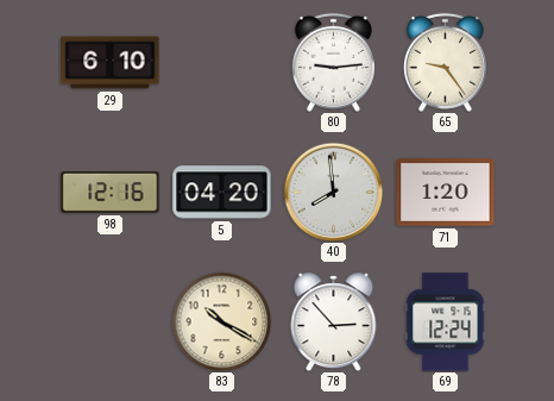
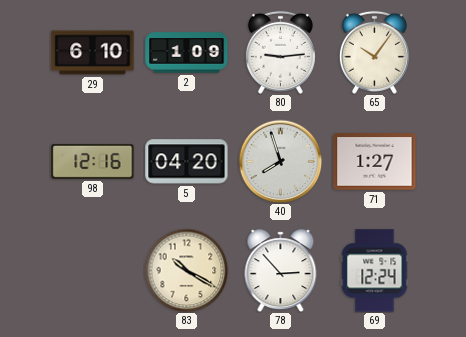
2: none -> 1:09 (187, 53)
65: 9:24 -> 10:06 (374, 52)
40: 7:59 -> 7:57 (280, 161)
71: 1:20 -> 1:27 (375, 162)
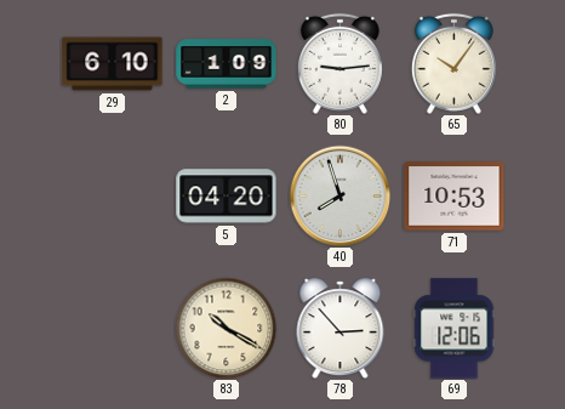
98: 12:16 -> none (93, 161)
71: 1:27 -> 10:53 (455, 197)
69: 12:24 -> 12:06 (455, 329)
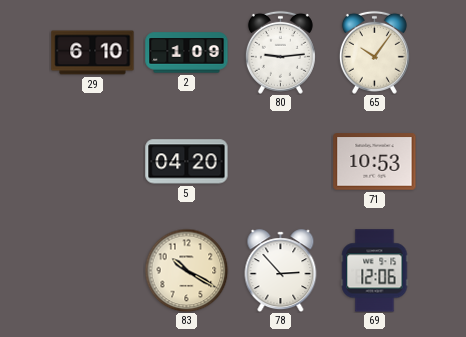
40: 7:57 -> none (339, 195)
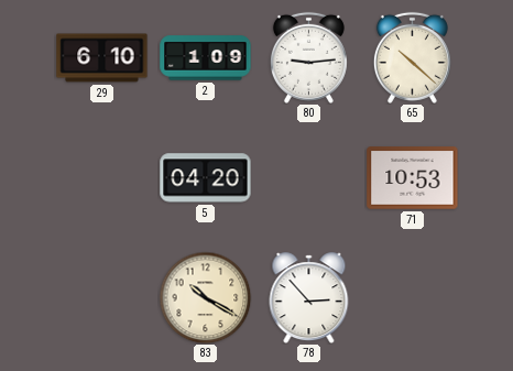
65: 10:06 -> 10:22 (412, 57)
69: 12:06 -> none (375, 271)
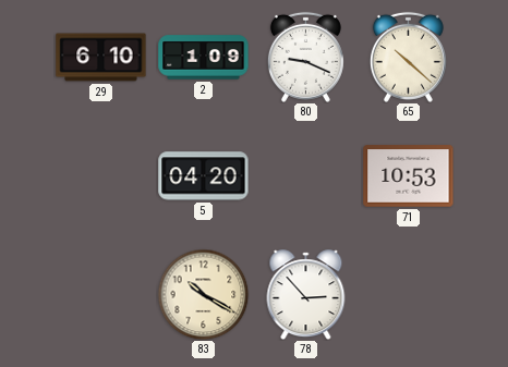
80: 9:14 -> 9:19 (305, 57)
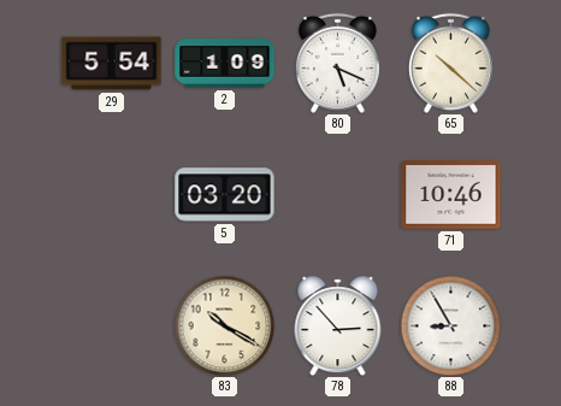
29: 6:10 -> 5:54 (112, 64)
80: 9:19 -> 5:19 (337, 63)
5: 04:20 -> 03:20 (225, 195)
71: 10:53 -> 10:46 (451, 195)
88: none -> 8:55 (450, 325)
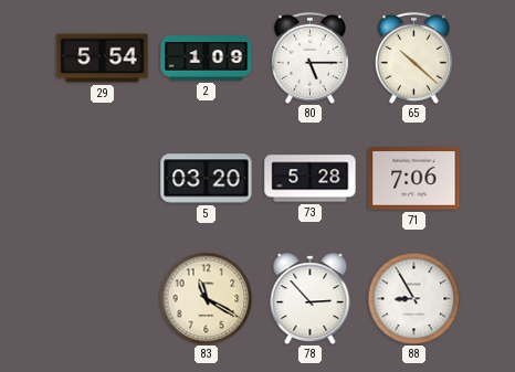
80: 5:19 -> 5:15 (309, 57)
73: none -> 5:28 (311, 179)
71: 10:46 -> 7:06 (414, 179)
83: 10:20 -> 11:20 (206, 298)
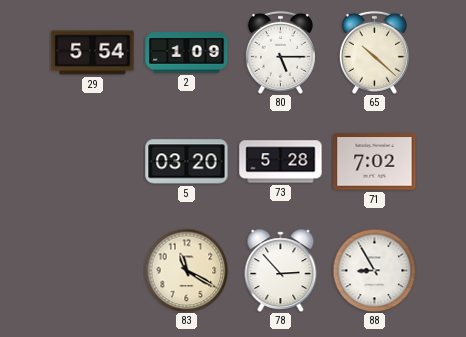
71: 7:06 -> 7:02 (375, 162)
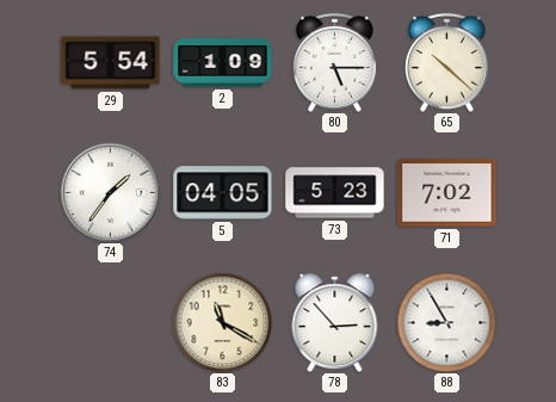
74: none -> 1:36 (110, 192)
5: 03:20 -> 04:05 (223, 193)
73: 5:28 -> 5:23 (335, 193)
